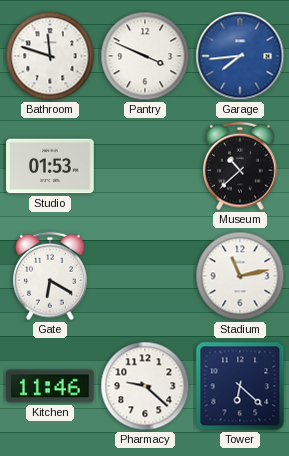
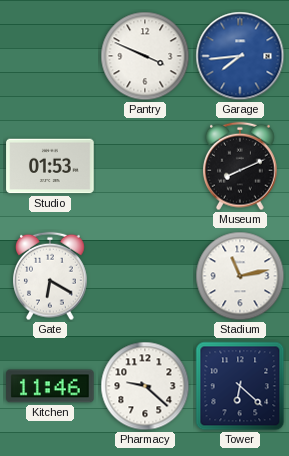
Bathroom: 11:48 -> none (50, 56)
Museum: 10:38 -> 8:11 (241, 166)
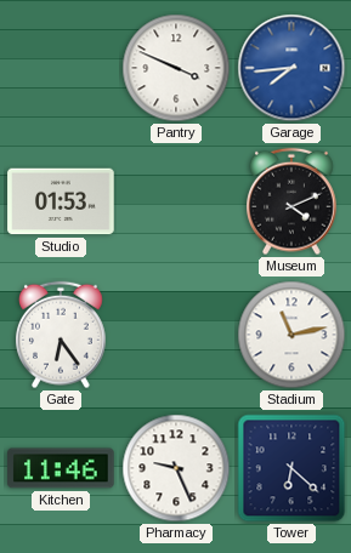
Museum: 8:11 -> 4:11 (293, 201)
Gate: 6:20 -> 6:24 (62, 335)
Pharmacy: 9:22 -> 9:26 (176, 468)
